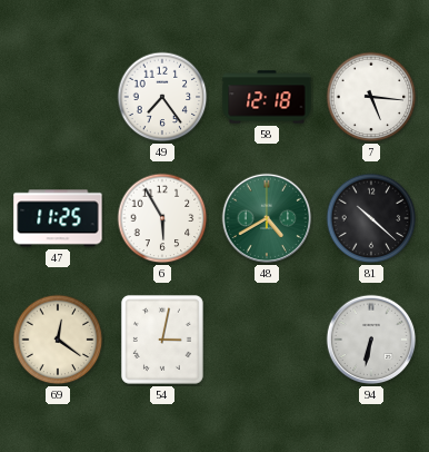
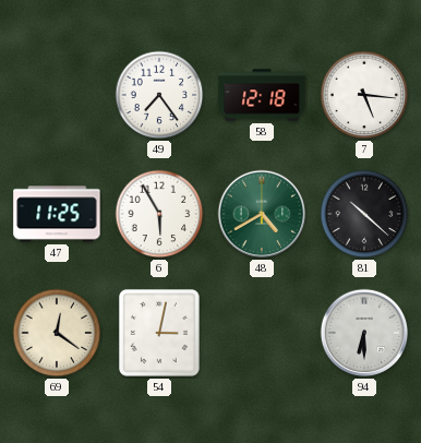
94: 6:32 -> 6:30 (364, 333)
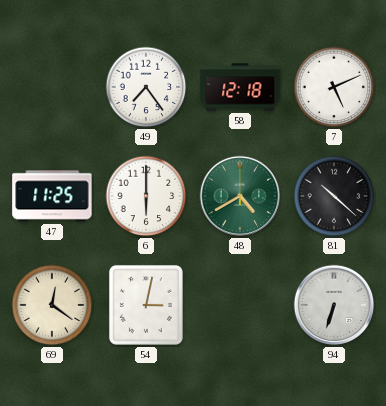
7: 5:16 -> 5:11 (334, 87)
6: 5:55 -> 6:00 (146, 196)
94: 6:30 -> 6:33 (334, 305)
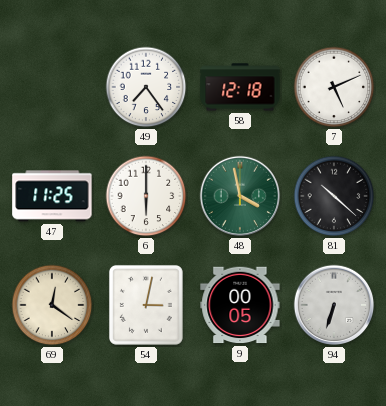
48: 4:40 -> 3:58 (240, 196)
9: none -> 00:05 (240, 305)
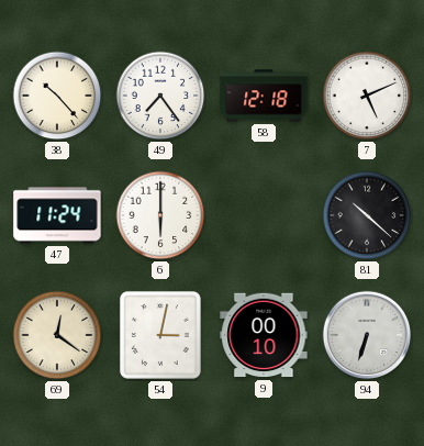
38: none -> 10:23 (57, 96)
47: 11:25 -> 11:24 (57, 215)
48: 3:58 -> none (240, 196)
9: 00:05 -> 00:10 (264, 335)
